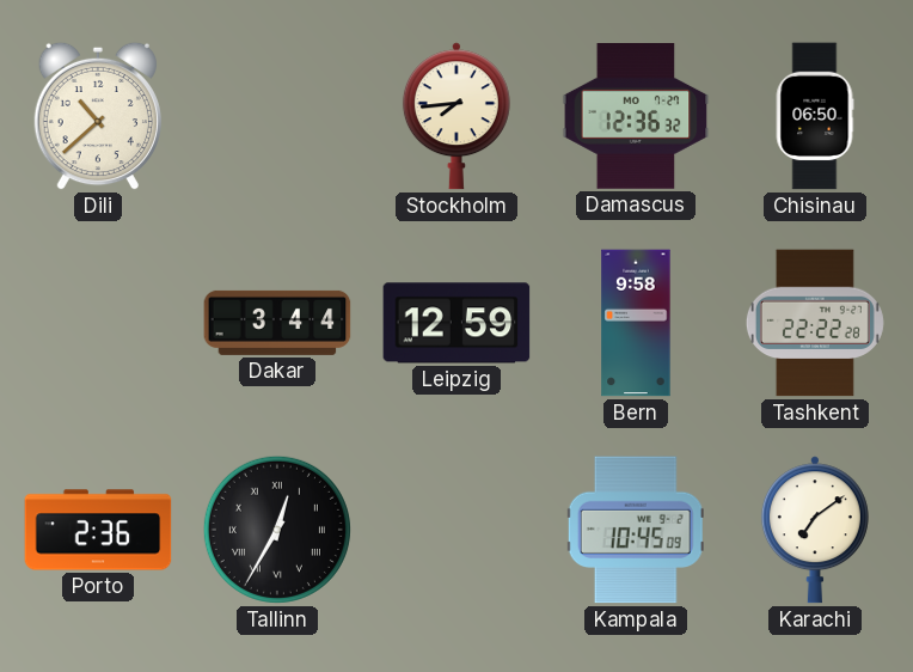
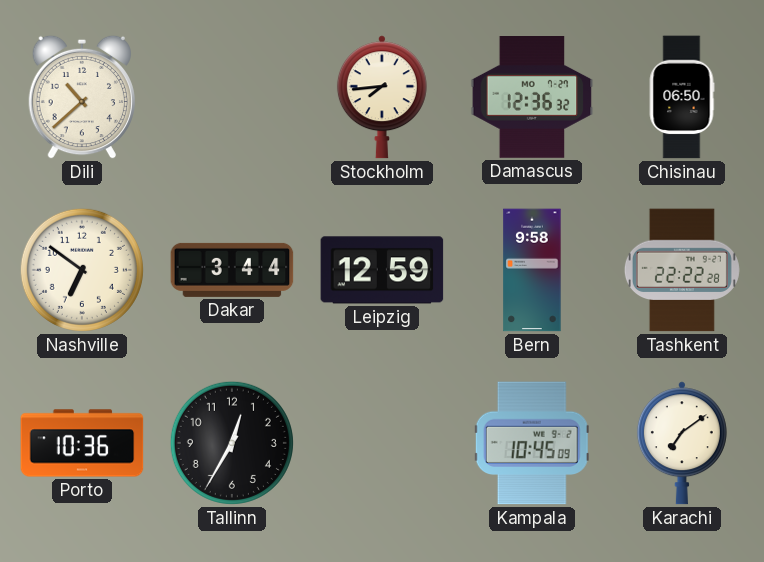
Nashville: none -> 6:51 (82, 270)
Porto: 2:36 -> 10:36 (82, 443)
Tallinn numerals: Roman -> Arabic (232, 443)
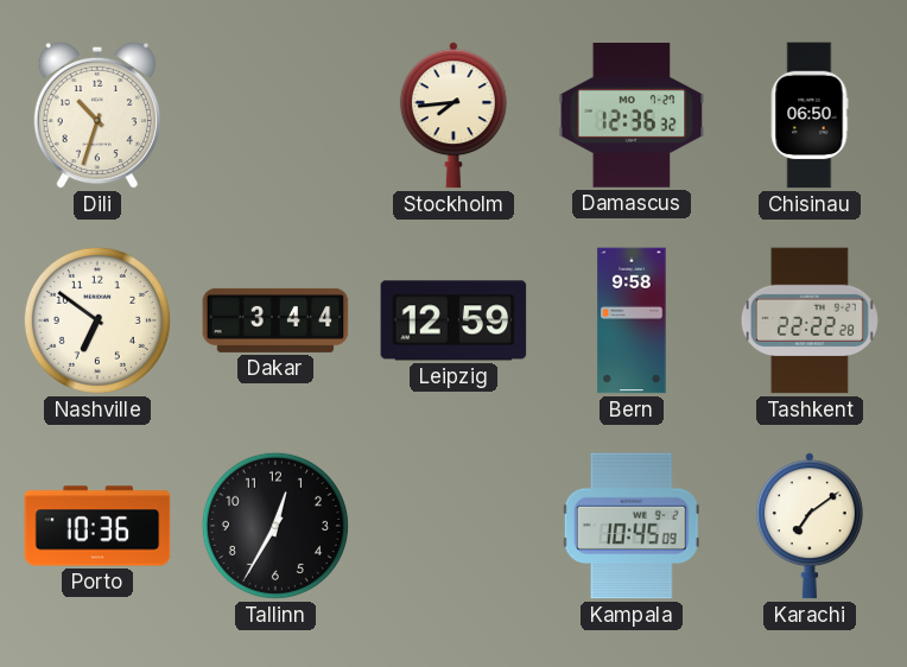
Dili: 10:38 -> 10:33 (97, 115)
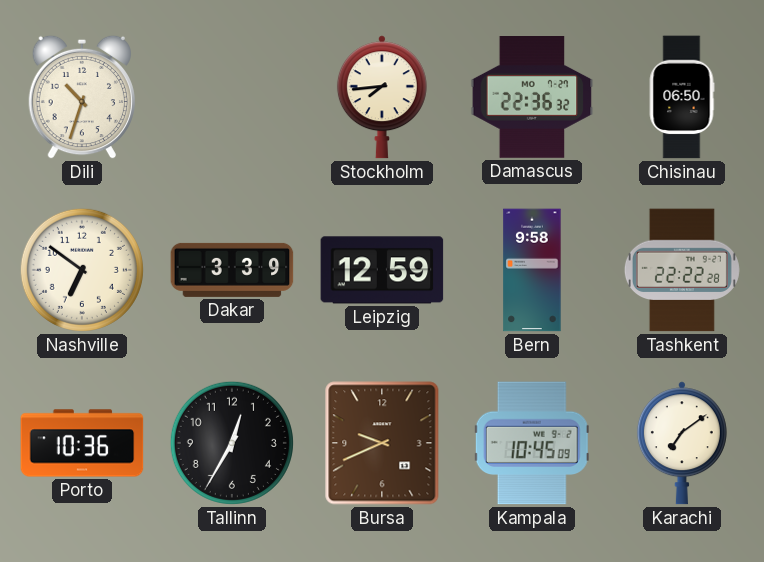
Damascus: 12:36 -> 22:36 (532, 98)
Dakar: 3:44 -> 3:39 (232, 270)
Bursa: none -> 9:41 (382, 443)
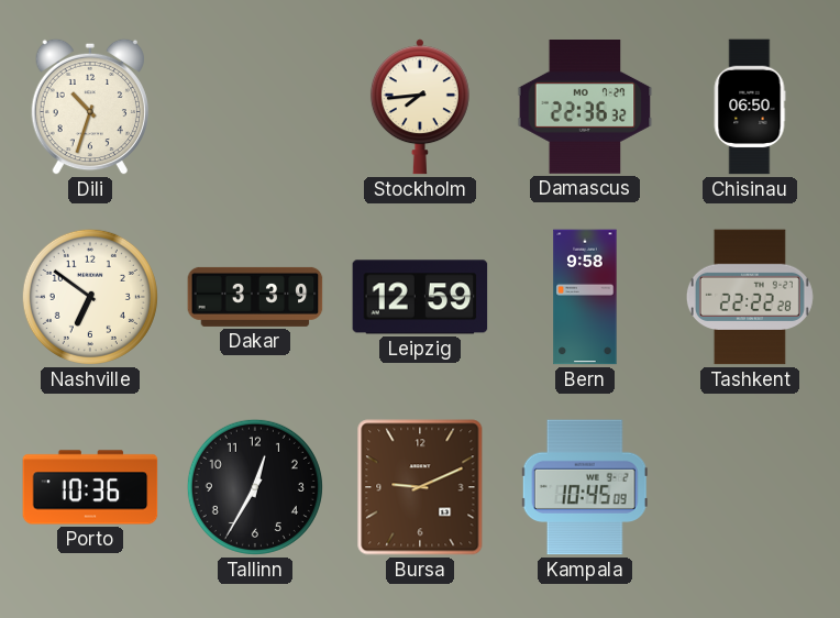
Bursa: 9:41 -> 9:11 (420, 487)
Karachi: 7:09 -> none (682, 443)
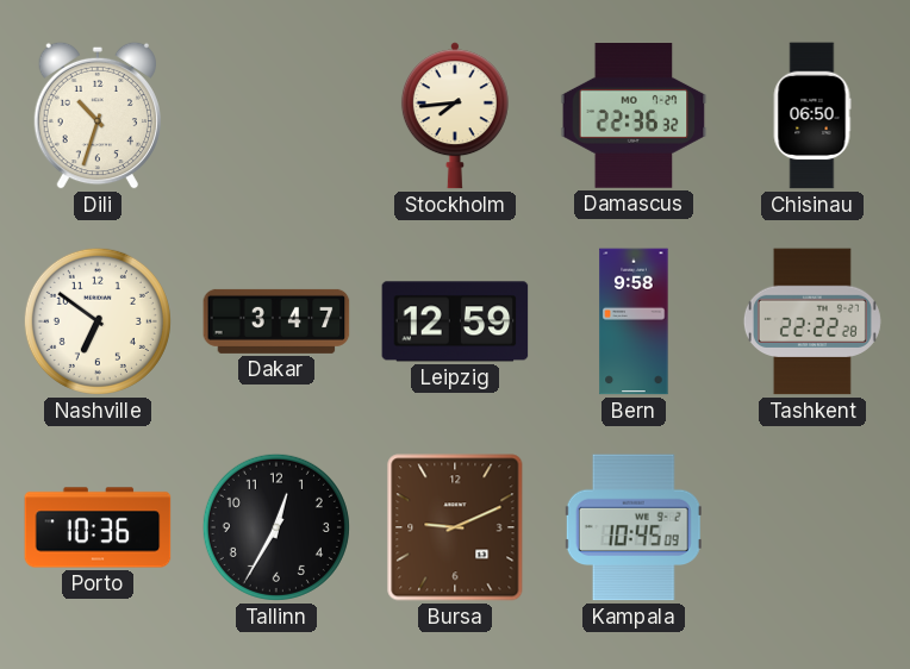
Dakar: 3:39 -> 3:47 (276, 321)
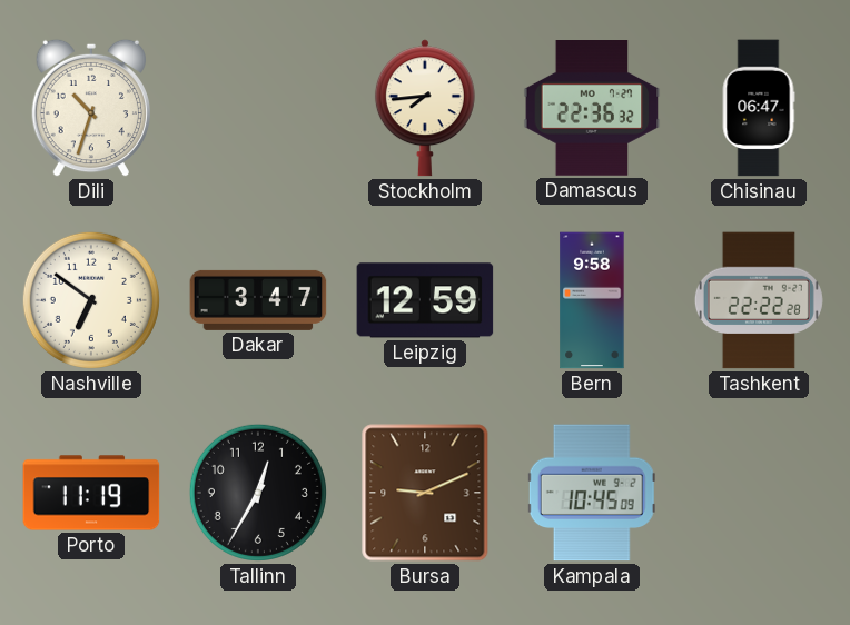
Chisinau: 06:50 -> 06:47 (759, 108)
Porto: 10:36 -> 11:19 (91, 493)
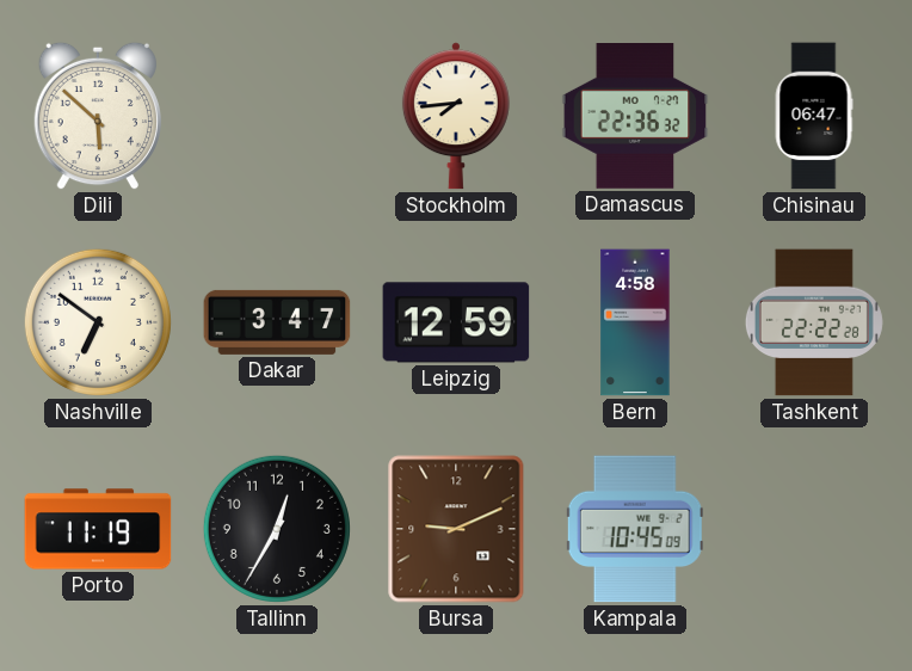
Dili: 10:33 -> 5:52 (98, 116)
Bern: 9:58 -> 4:58 (635, 322)
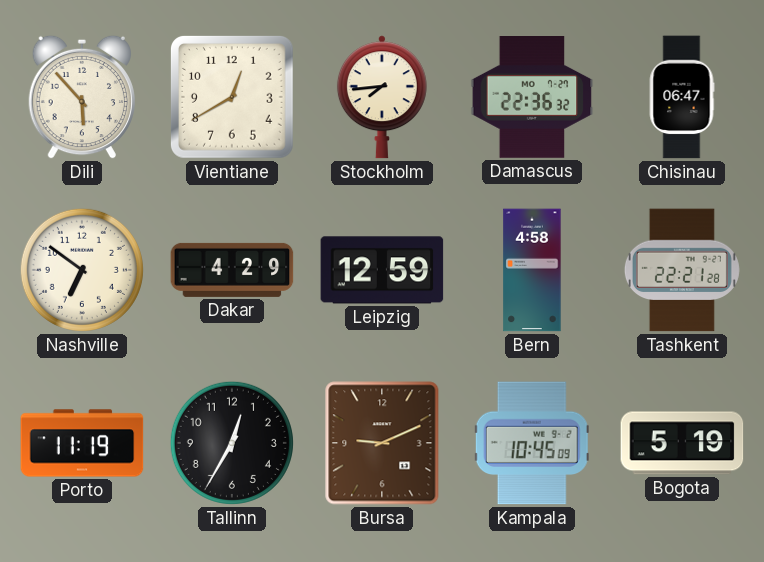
Dili: 5:52 -> 5:53 (82, 97)
Vientiane: none -> 12:40 (232, 97)
Dakar: 3:47 -> 4:29 (232, 270)
Tashkent: 22:22 -> 22:21 (682, 270)
Bogota: none -> 5:19 (682, 443)
